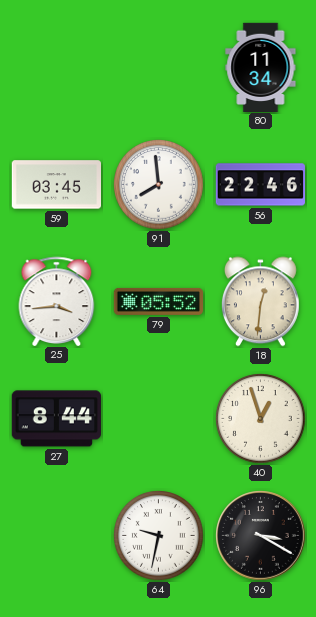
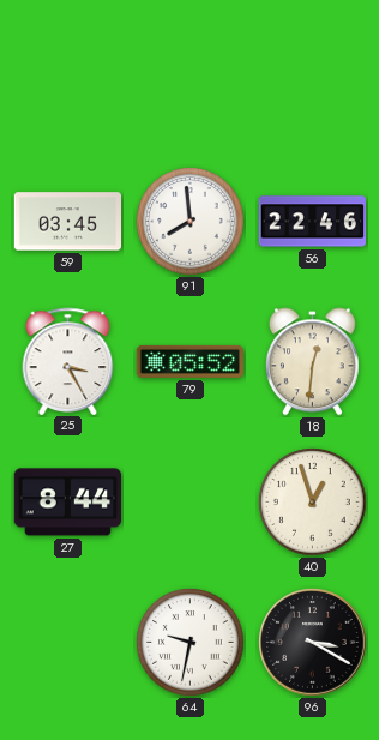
80: 11:34 -> none (261, 67)
25: 3:44 -> 3:25 (68, 361)
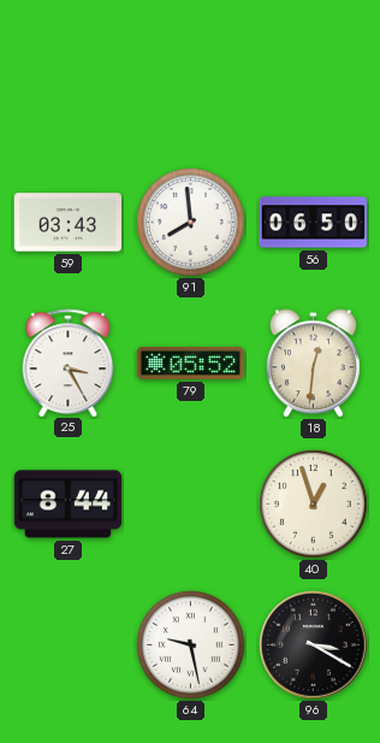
59: 03:45 -> 03:43 (67, 223)
56: 22:46 -> 06:50 (313, 223)
64: 9:32 -> 9:28 (191, 645)
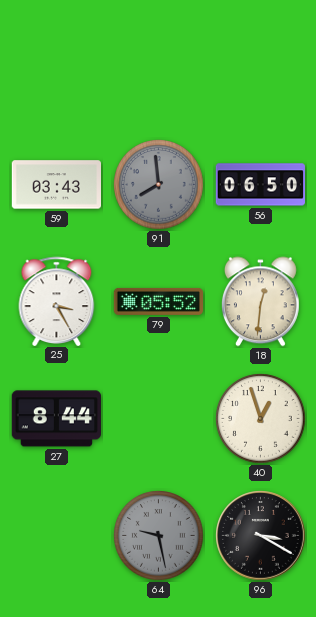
91 dial: white -> grey (159, 185)
64 dial: white -> grey (159, 536)
